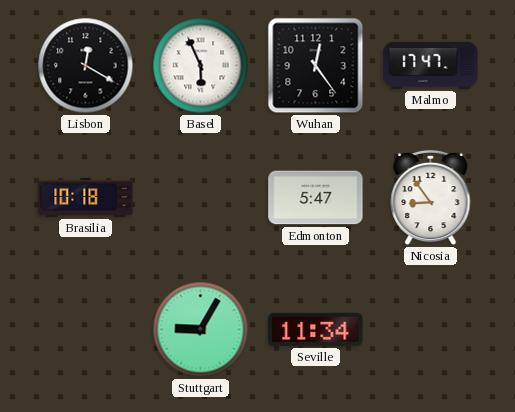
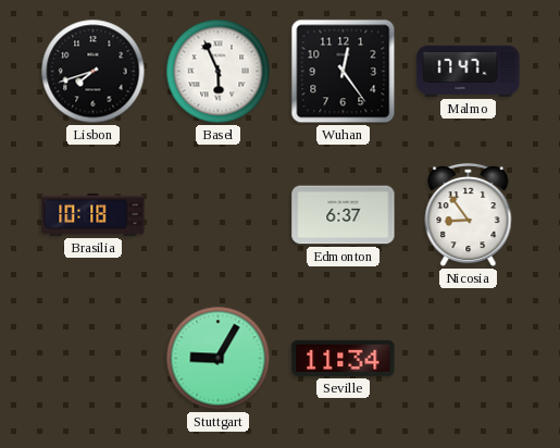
Lisbon: 12:20 -> 7:42 (94, 72)
Edmonton: 5:47 -> 6:37 (344, 215)
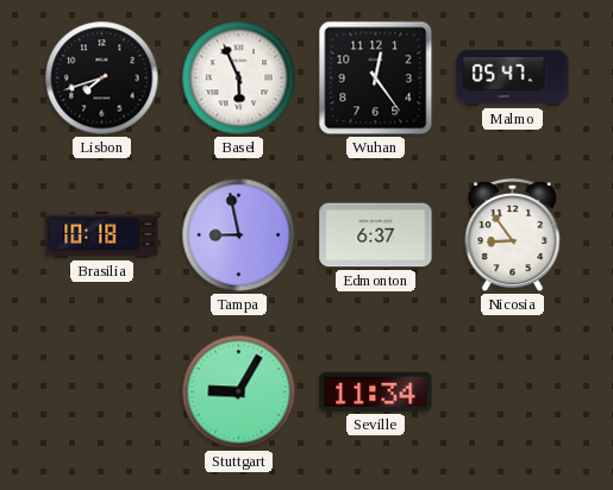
Malmo: 17:47 -> 05:47 (513, 77)
Tampa: none -> 8:58 (239, 235)
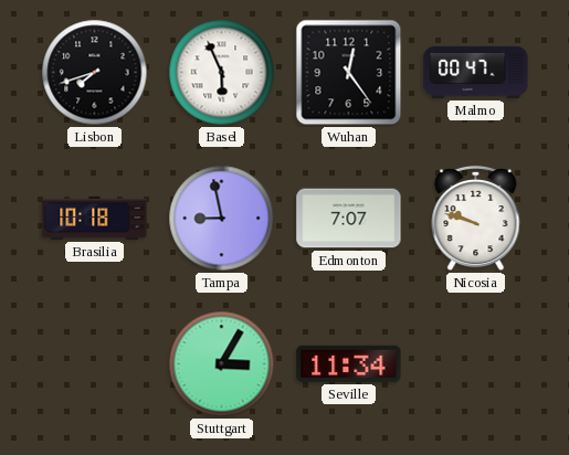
Malmo: 05:47 -> 00:47 (476, 72)
Edmonton: 6:37 -> 7:07 (349, 219)
Nicosia: 8:54 -> 9:48 (476, 219)
Stuttgart: 9:05 -> 3:05 (222, 364)
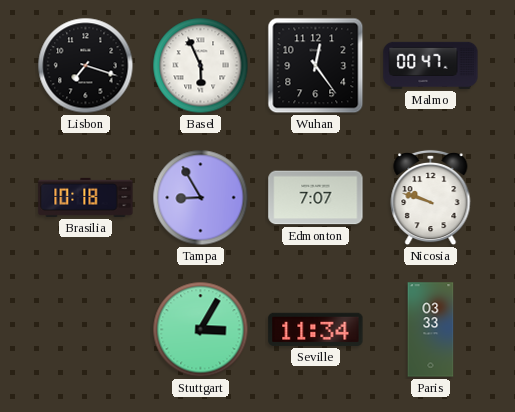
Lisbon: 7:42 -> 7:18 (86, 66)
Tampa: 8:58 -> 8:55 (201, 198)
Paris: none -> 03:33 (431, 330)
